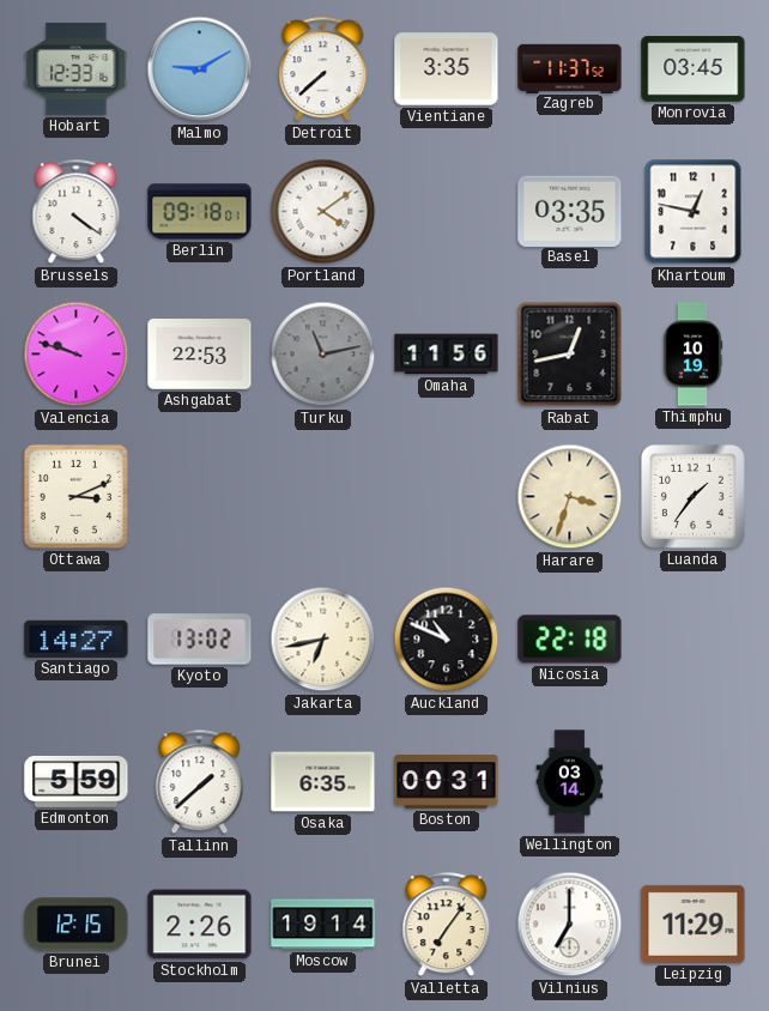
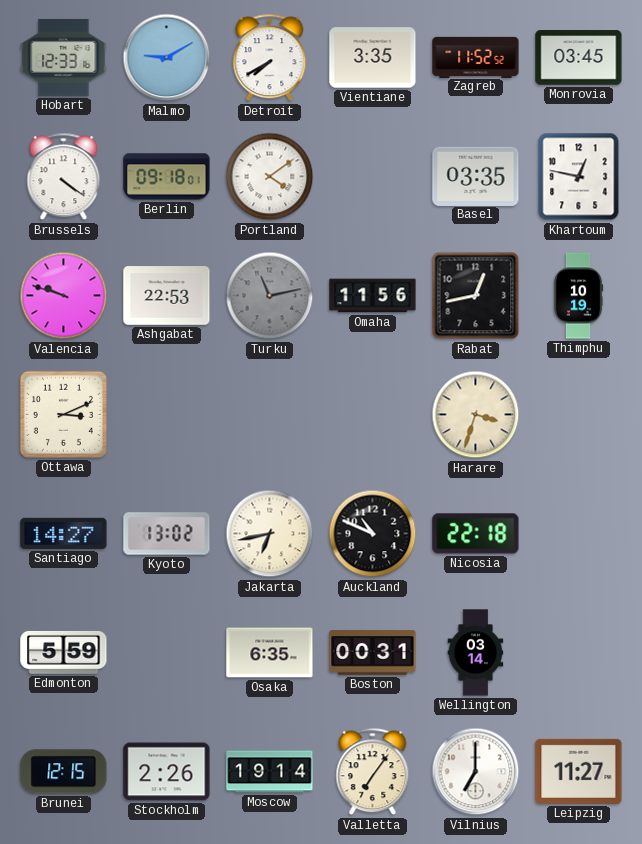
Detroit: 7:38 -> 7:40 (270, 58)
Zagreb: 11:37 -> 11:52 (476, 57)
Luanda: 1:36 -> none (694, 497)
Tallinn: 1:38 -> none (200, 782)
Leipzig: 11:29 -> 11:27 (579, 771)
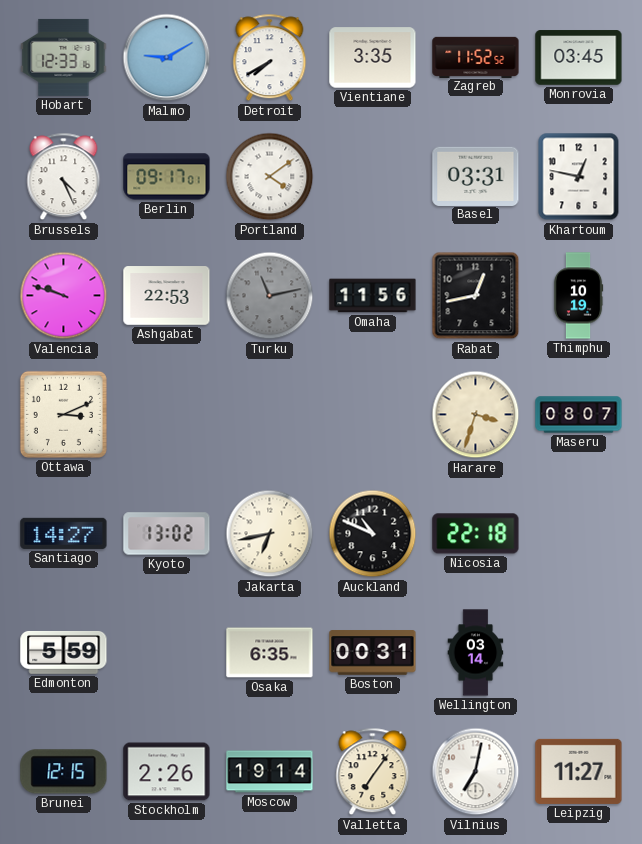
Brussels: 4:21 -> 4:26 (64, 177)
Berlin: 09:18 -> 09:17 (167, 177)
Basel: 03:35 -> 03:31 (476, 176)
Maseru: none -> 08:07 (579, 415)
Vilnius: 7:00 -> 7:02 (476, 772)
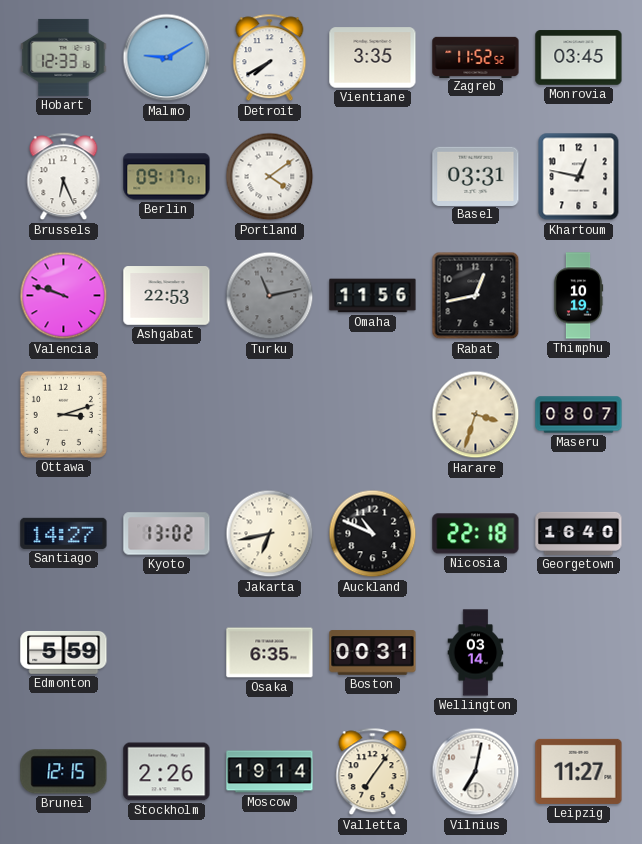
Brussels: 4:26 -> 6:26 (64, 177)
Ottawa: 3:11 -> 3:12 (63, 414)
Georgetown: none -> 16:40 (579, 533)
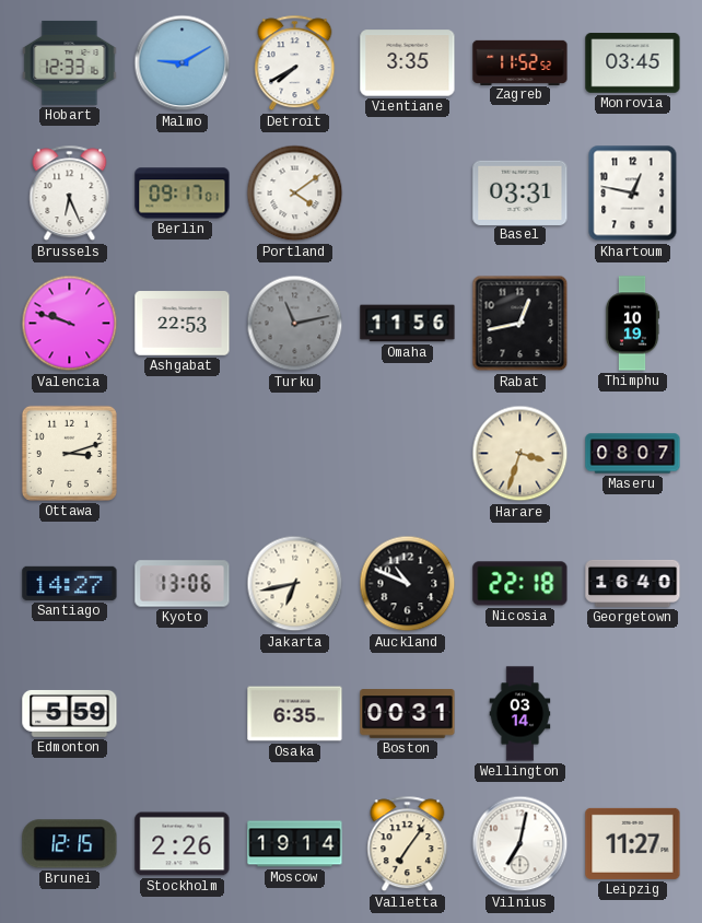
Kyoto: 13:02 -> 13:06 (183, 584)
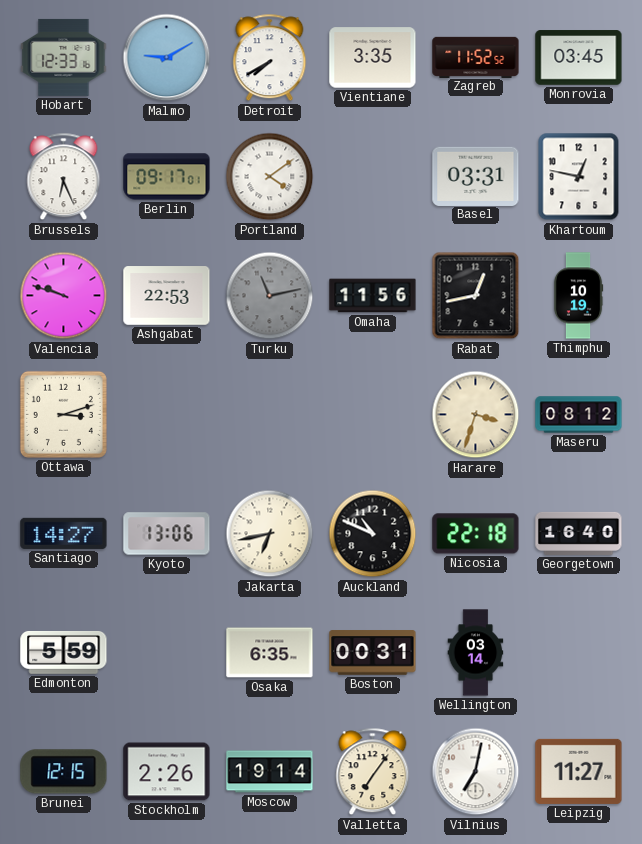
Maseru: 08:07 -> 08:12 (579, 415)
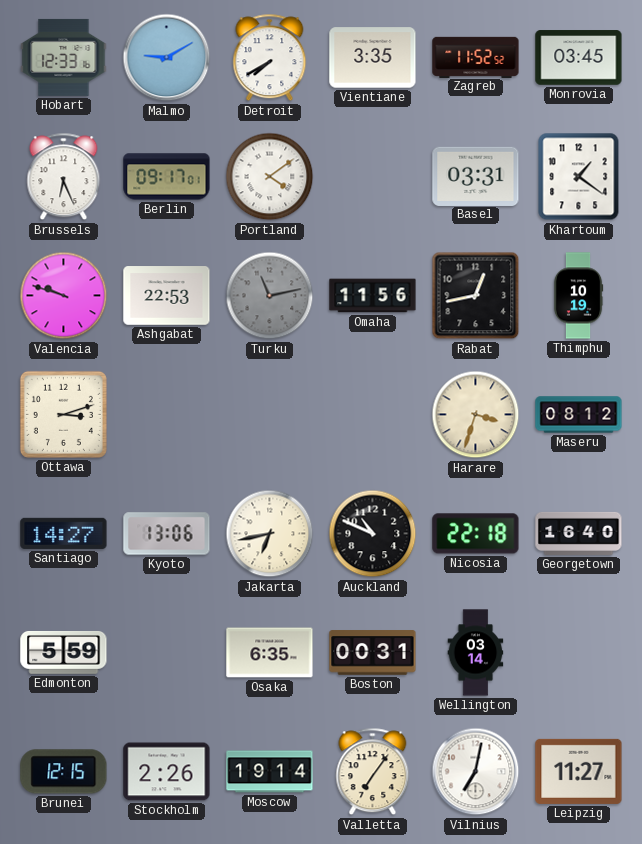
Khartoum: 12:47 -> 1:21 (579, 177)
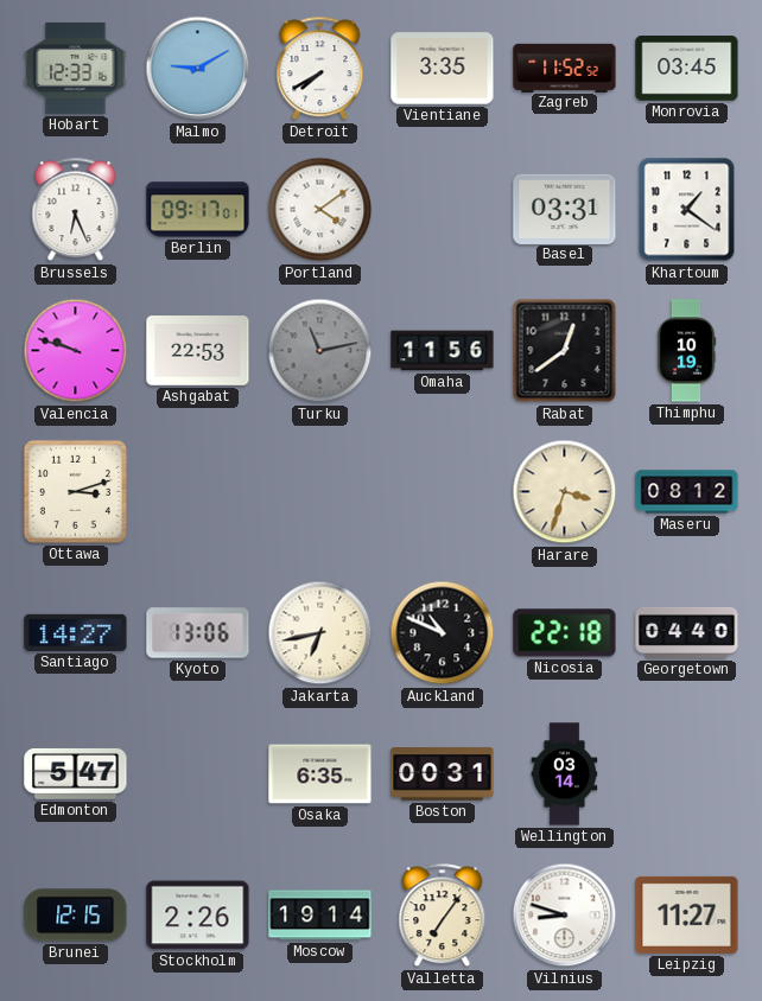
Rabat: 12:43 -> 12:39 (565, 351)
Georgetown: 16:40 -> 04:40 (687, 632)
Edmonton: 5:59 -> 5:47 (76, 774)
Vilnius: 7:02 -> 8:48 (565, 916)
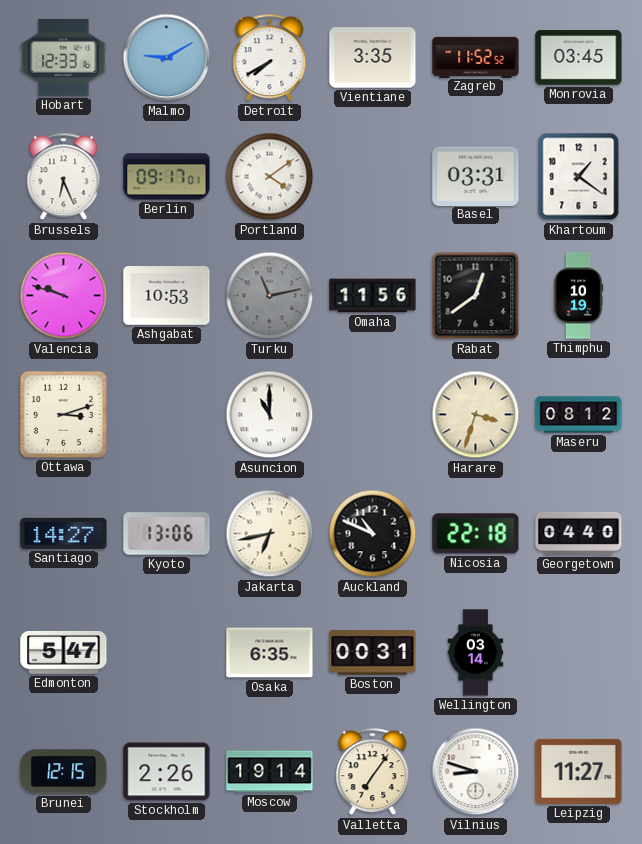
Ashgabat: 22:53 -> 10:53 (167, 296)
Asuncion: none -> 11:00 (270, 415)
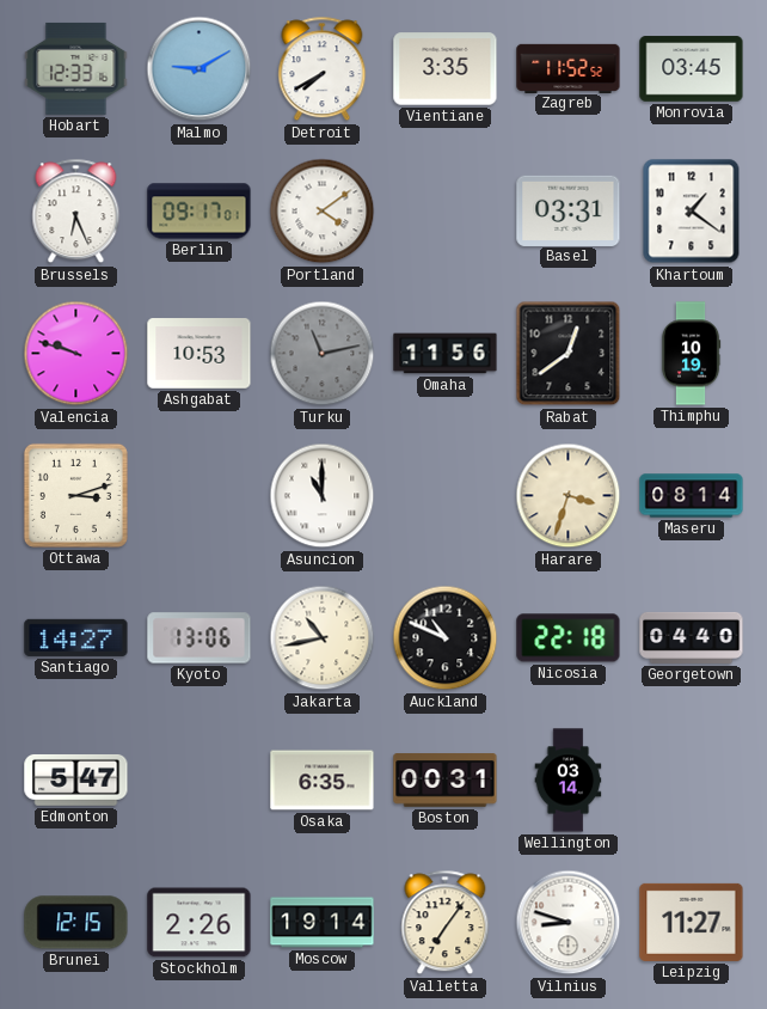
Maseru: 08:12 -> 08:14 (692, 496)
Jakarta: 6:43 -> 10:43 (323, 638)
